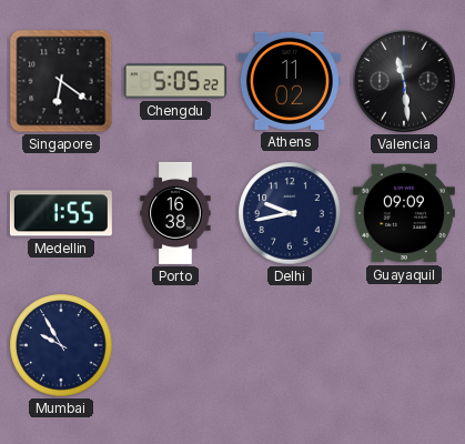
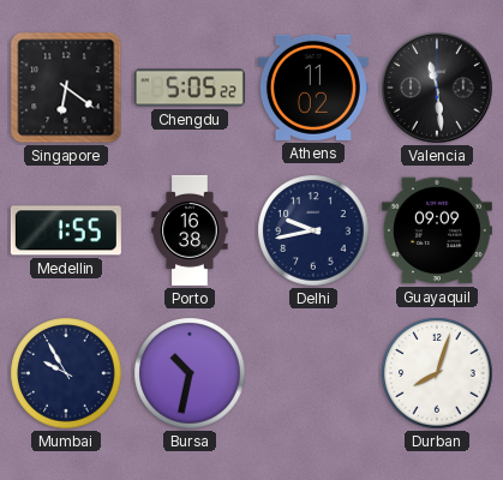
Bursa: none -> 10:32 (190, 373)
Durban: none -> 8:03 (437, 373)
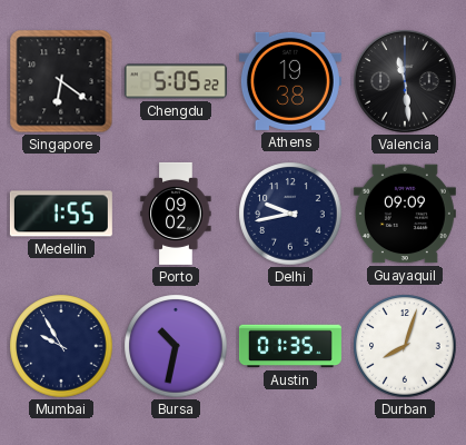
Athens: 11:02 -> 19:38 (290, 81)
Porto: 16:38 -> 09:02 (176, 214)
Austin: none -> 01:35 (290, 346)
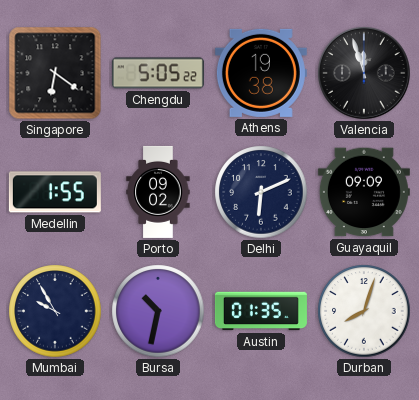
Valencia: 11:29 -> 11:57 (364, 73)
Delhi: 9:43 -> 6:11 (261, 192)
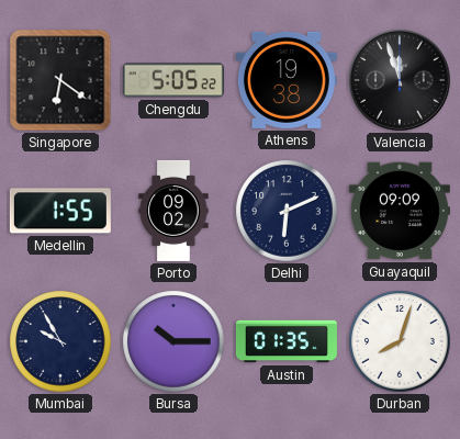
Bursa: 10:32 -> 10:15 (173, 341)
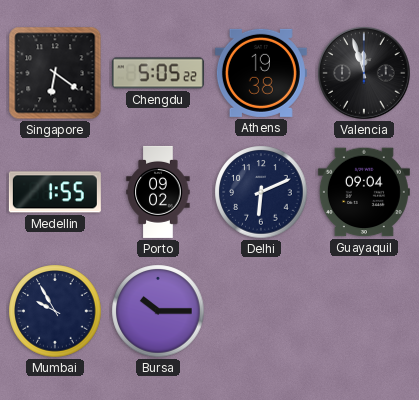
Guayaquil: 09:09 -> 09:04 (364, 192)
Austin: 01:35 -> none (287, 341)
Durban: 8:03 -> none (400, 341)
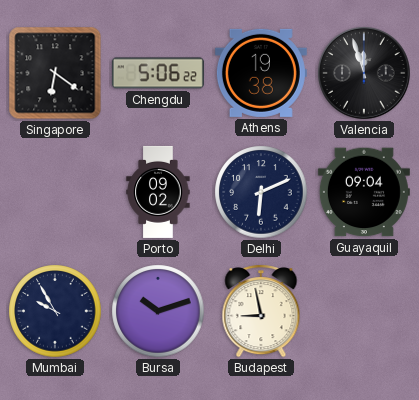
Chengdu: 5:05 -> 5:06 (158, 73)
Medellin: 1:55 -> none (55, 192)
Bursa: 10:15 -> 10:12 (158, 311)
Budapest: none -> 8:58 (261, 311)
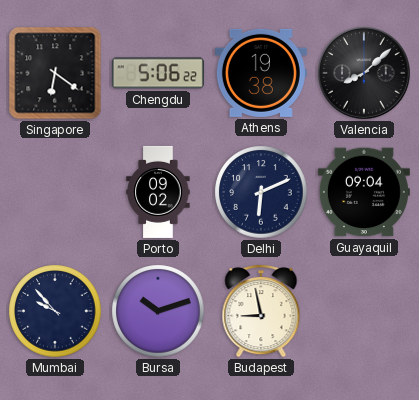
Valencia: 11:57 -> 8:08 (364, 73)
Mumbai: 9:55 -> 9:53 (55, 311)
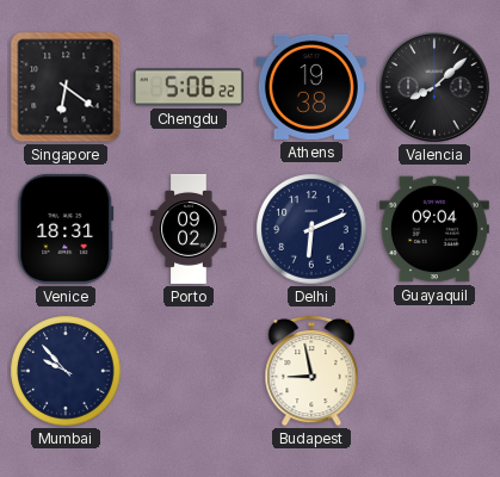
Venice: none -> 18:31 (66, 229)
Bursa: 10:12 -> none (158, 311)
